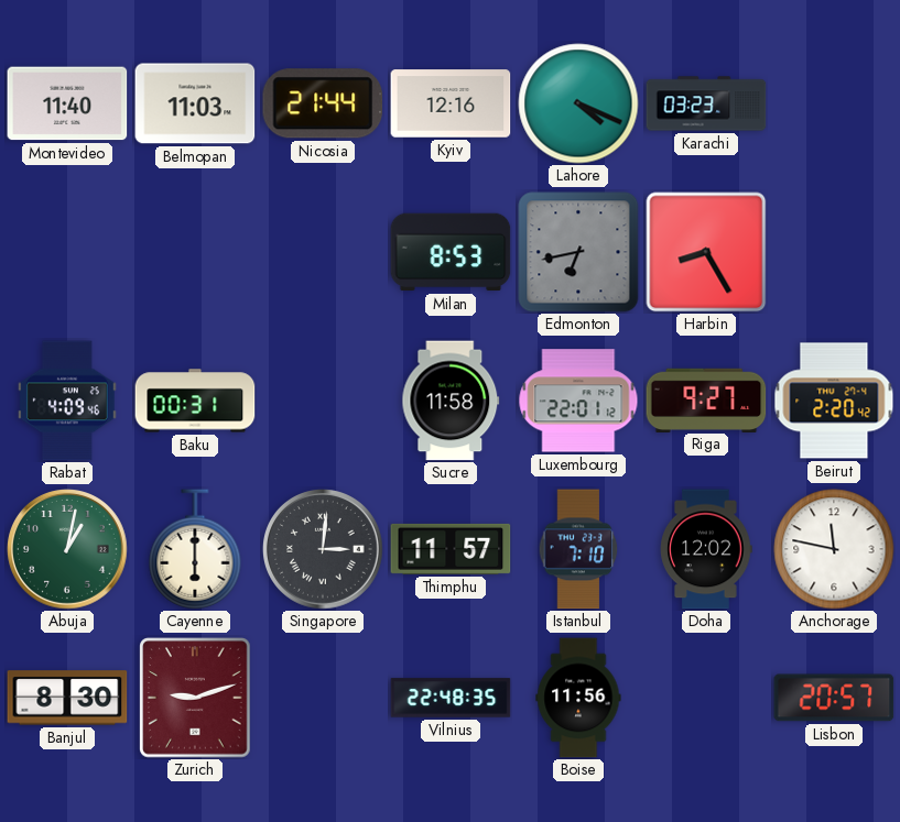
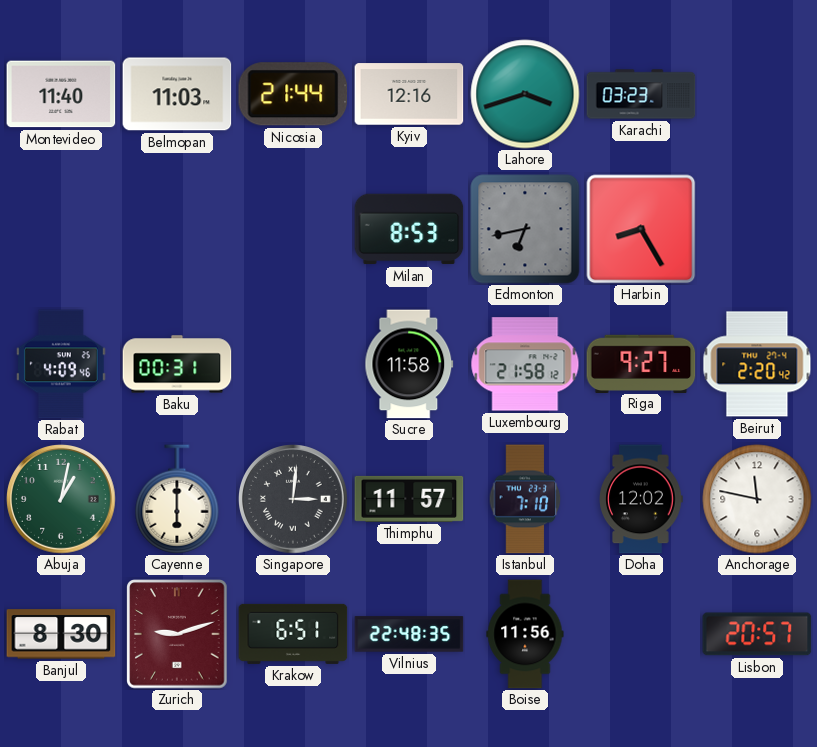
Lahore: 4:19 -> 3:42 (525, 94)
Luxembourg: 22:01 -> 21:58 (525, 364)
Krakow: none -> 6:51 (293, 634)
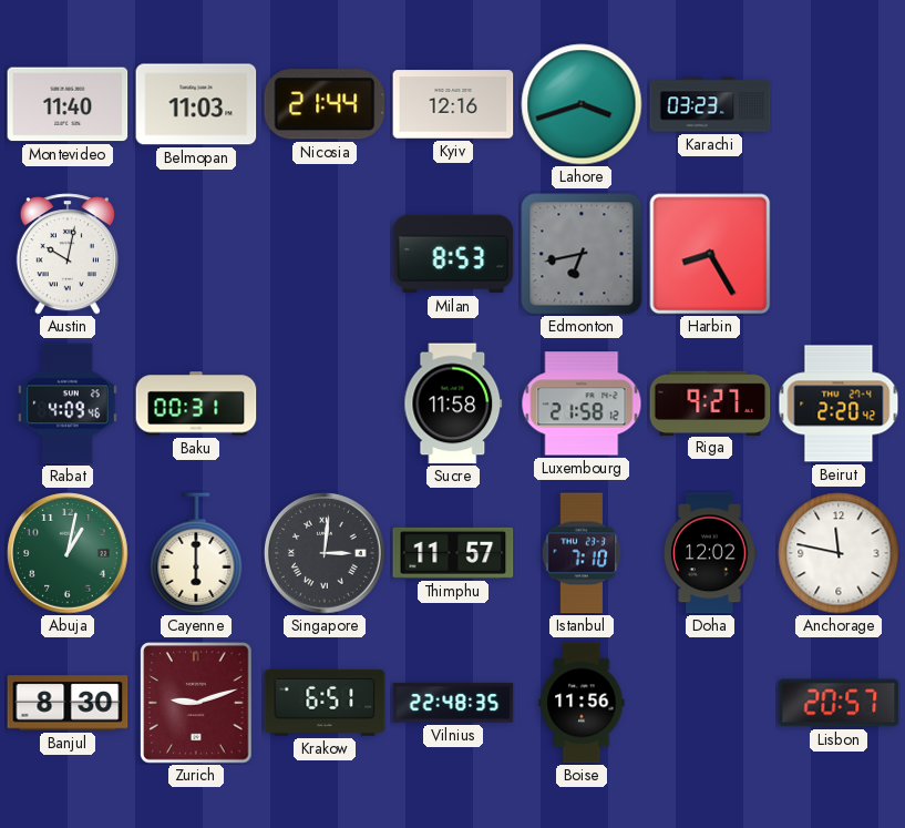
Austin: none -> 10:02 (68, 254)
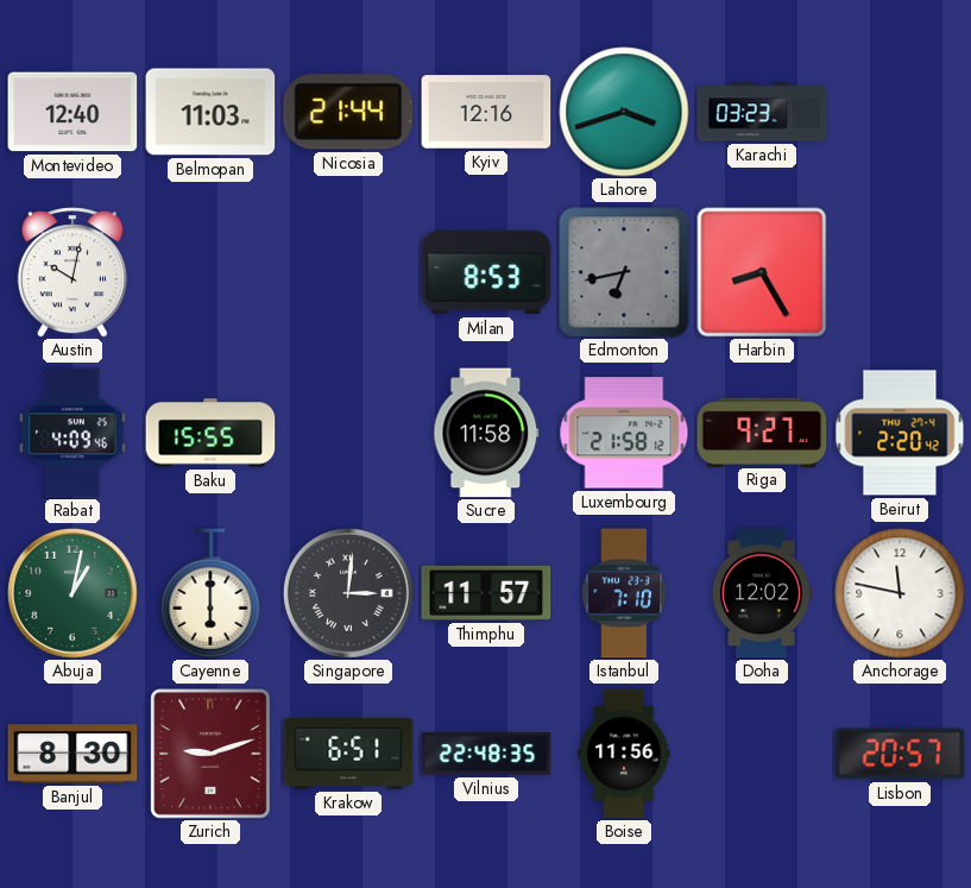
Montevideo: 11:40 -> 12:40 (72, 112)
Baku: 00:31 -> 15:55 (210, 433)
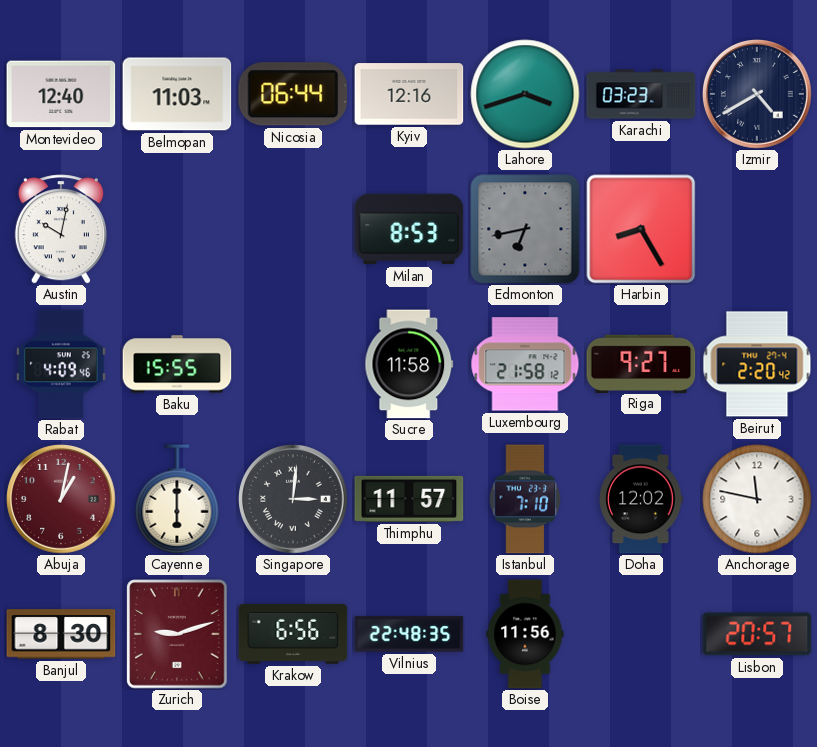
Nicosia: 21:44 -> 06:44 (293, 94)
Izmir: none -> 4:40 (758, 95)
Abuja dial: green -> burgundy (62, 500)
Krakow: 6:51 -> 6:56 (293, 634)
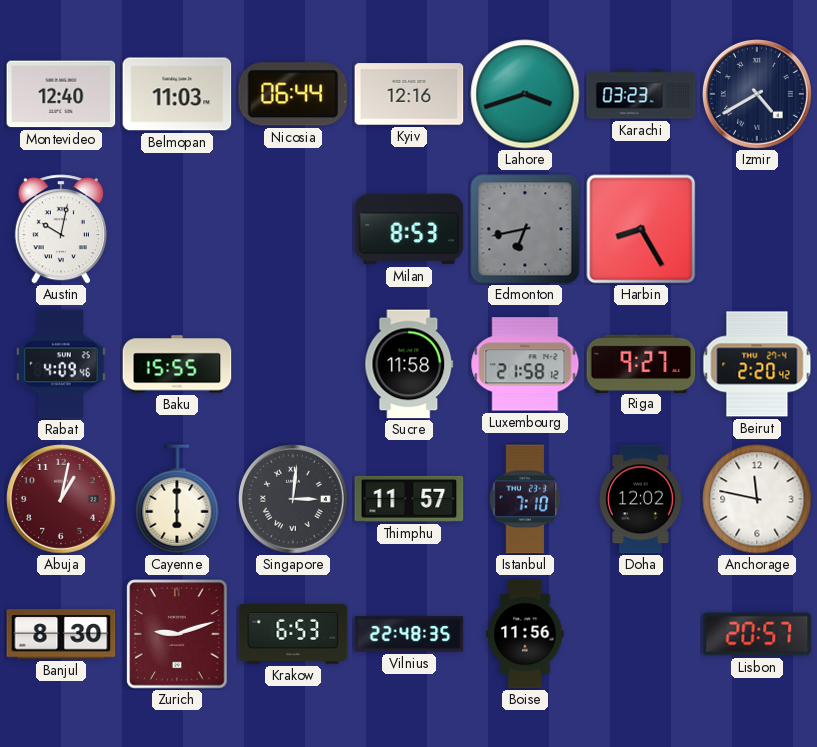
Krakow: 6:56 -> 6:53 (293, 634)
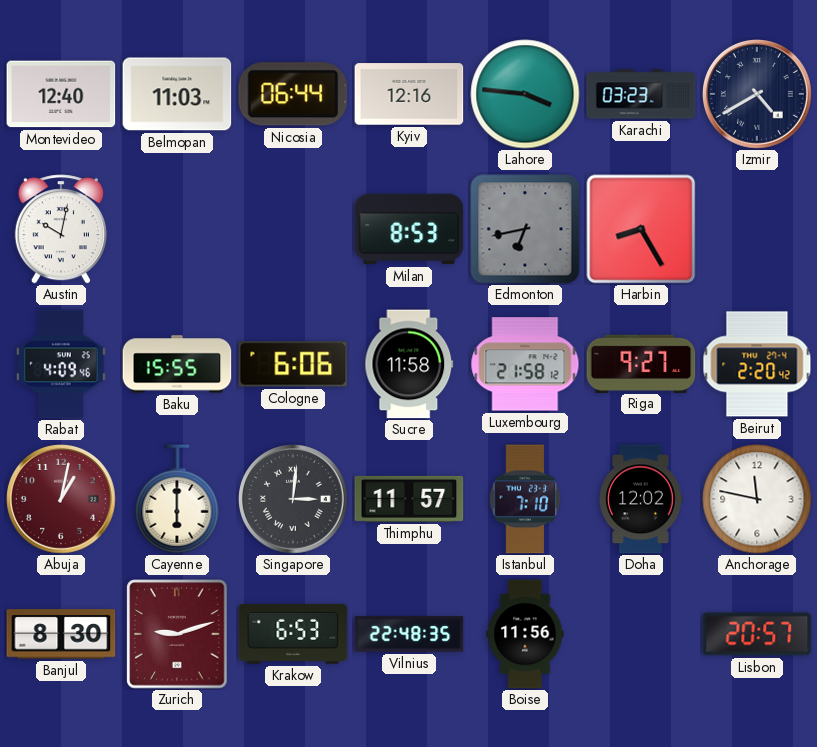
Lahore: 3:42 -> 3:46 (525, 94)
Cologne: none -> 6:06 (293, 364)
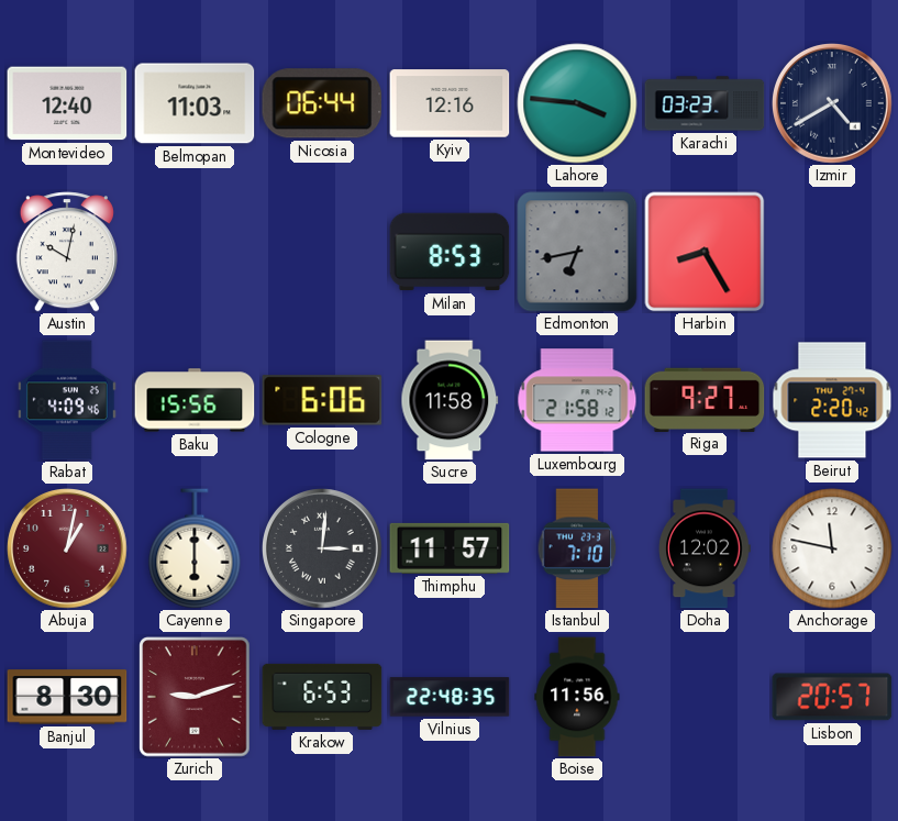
Baku: 15:55 -> 15:56 (195, 400)
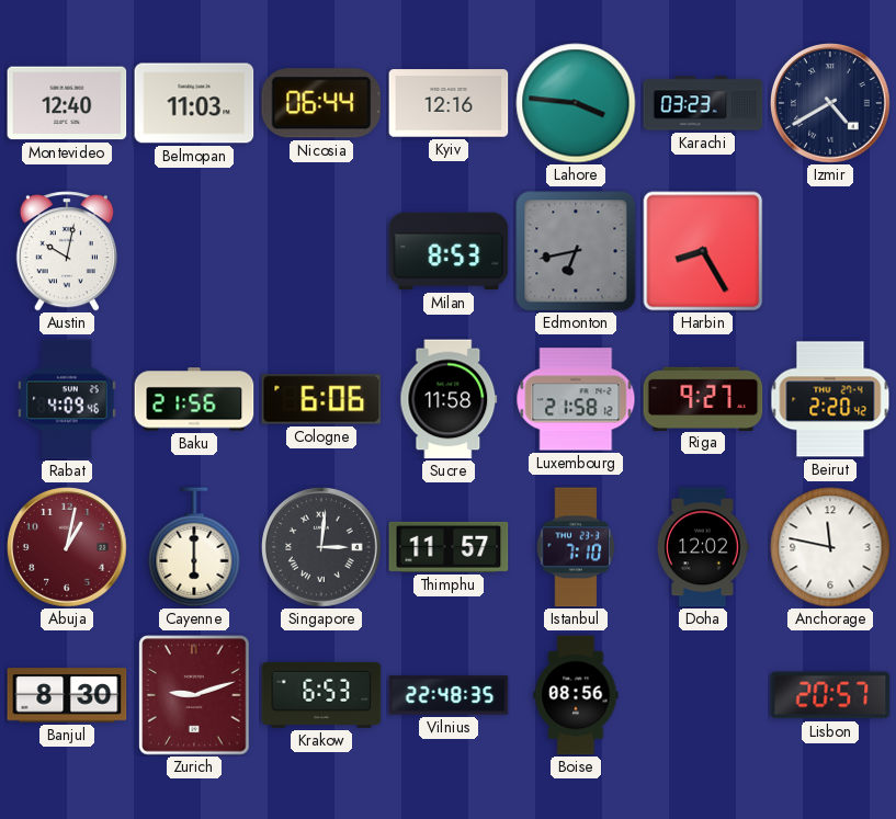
Baku: 15:56 -> 21:56 (194, 399)
Boise: 11:56 -> 08:56 (576, 695)
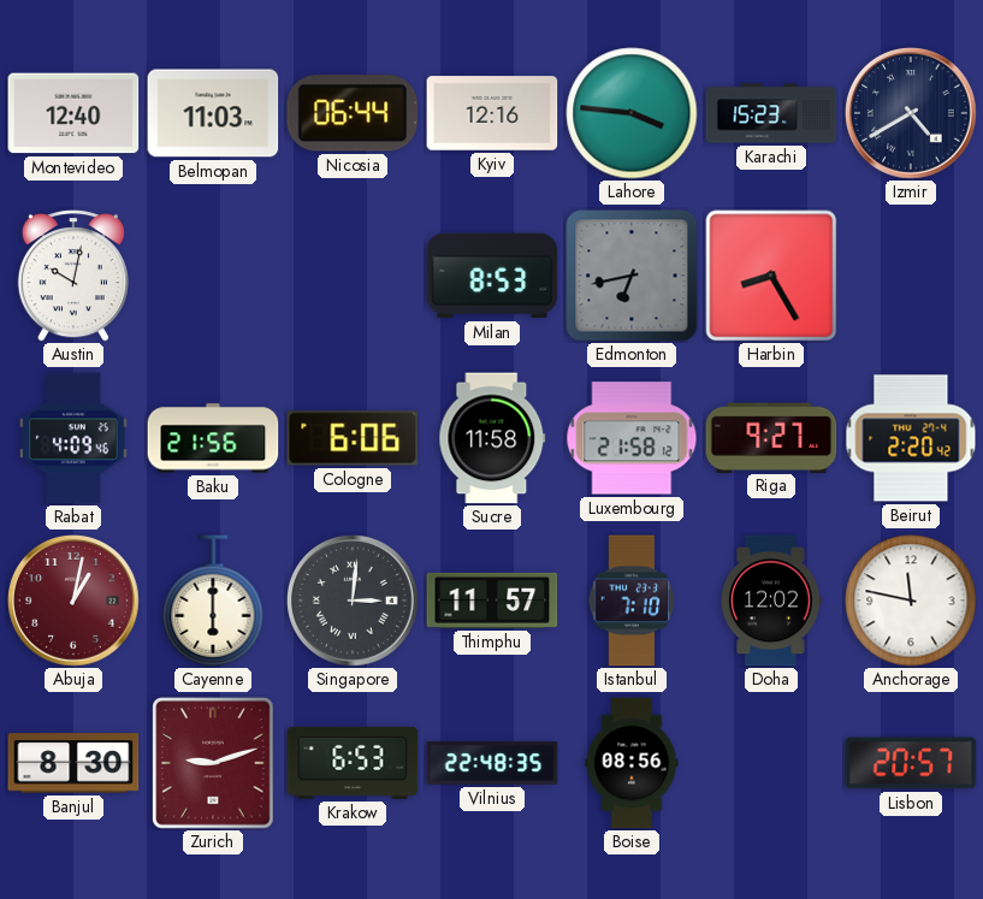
Karachi: 03:23 -> 15:23 (771, 113)
